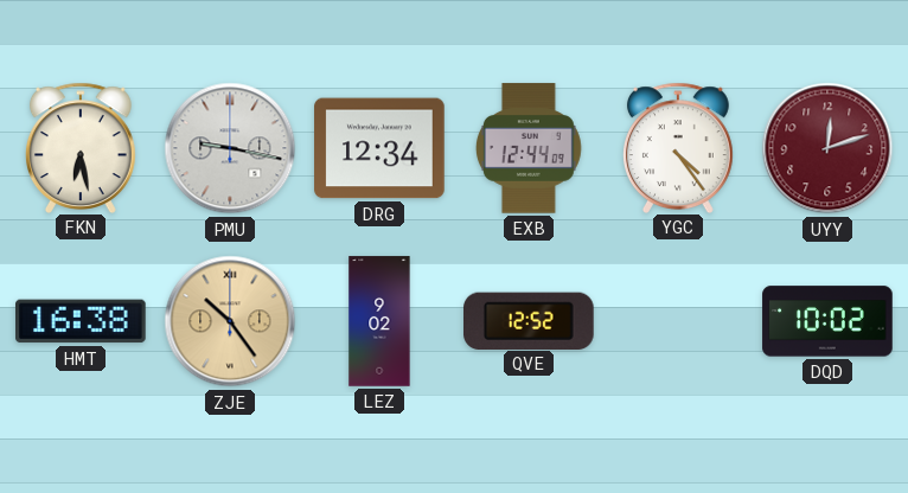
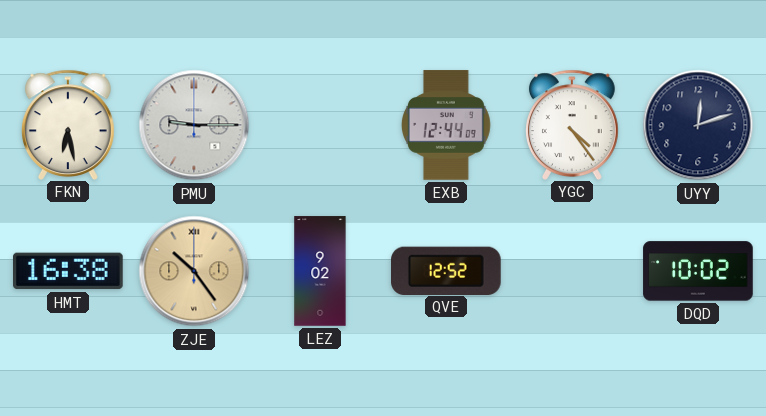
PMU: 9:17 -> 9:15 (194, 125)
DRG: 12:34 -> none (379, 148)
UYY dial: burgundy -> navy (698, 125)
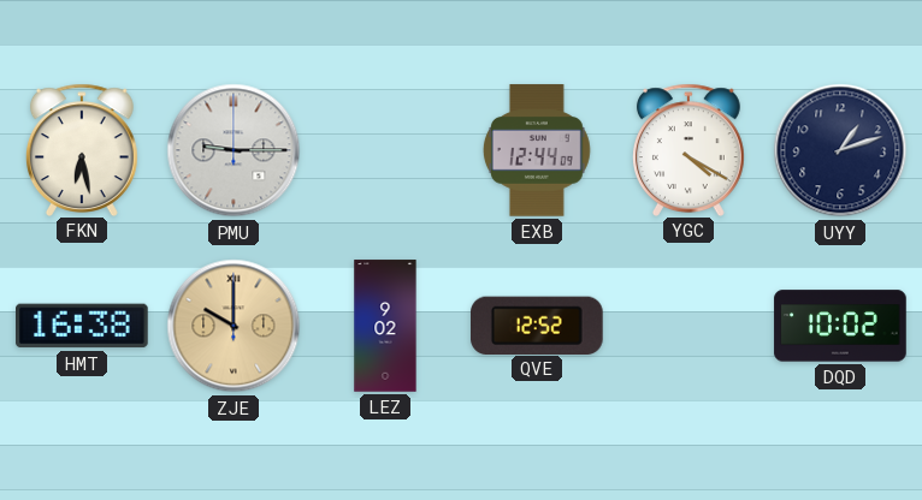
YGC: 4:24 -> 4:20 (688, 149)
UYY: 12:12 -> 1:12 (840, 150)
ZJE: 10:24 -> 10:00 (234, 326)
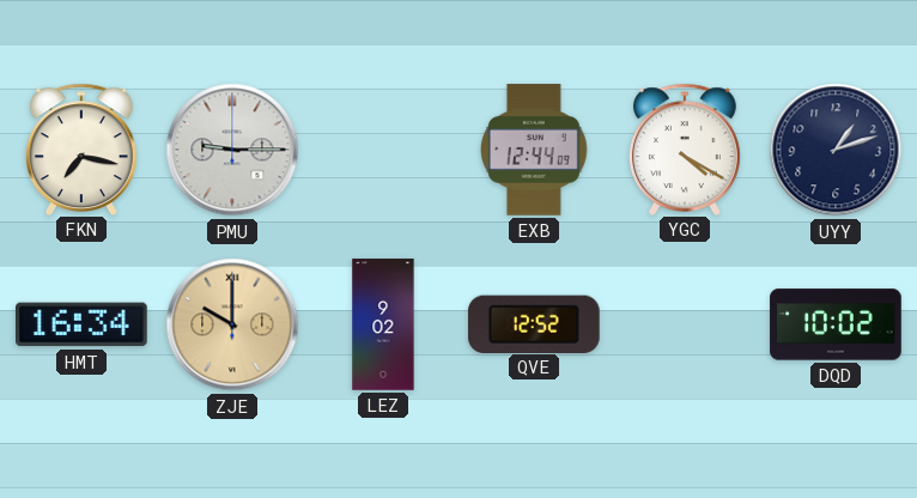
FKN: 6:28 -> 7:17 (81, 148)
HMT: 16:38 -> 16:34 (81, 324)
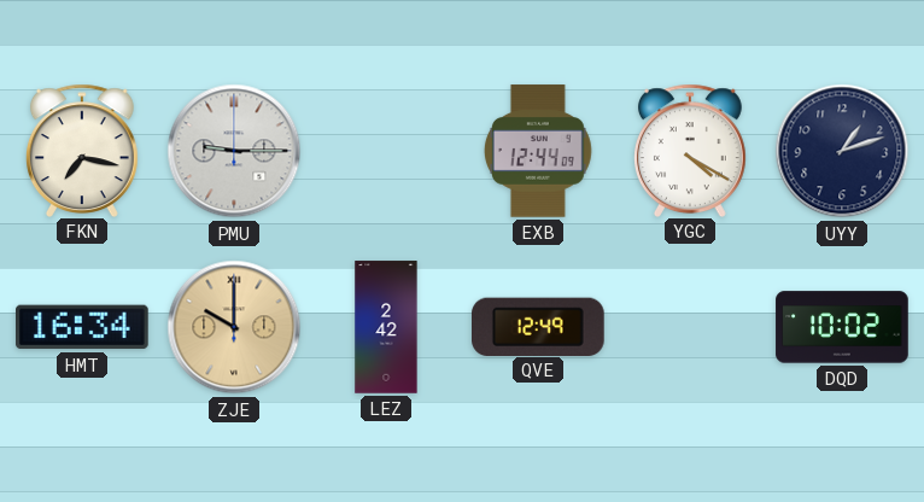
LEZ: 9:02 -> 2:42 (386, 327)
QVE: 12:52 -> 12:49 (539, 326)
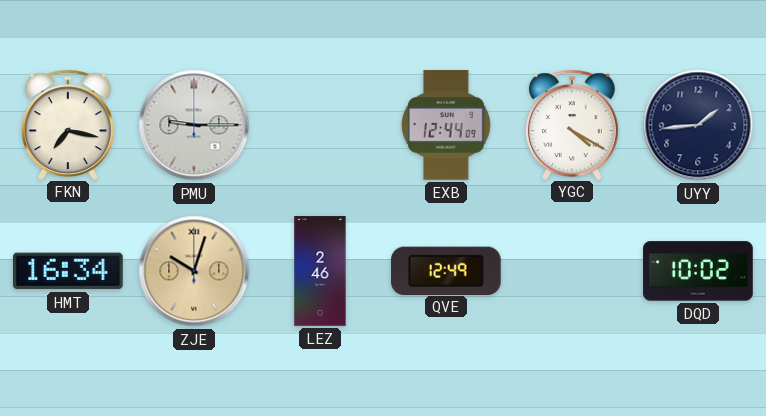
UYY: 1:12 -> 1:44 (698, 125)
ZJE: 10:00 -> 10:03 (194, 271)
LEZ: 2:42 -> 2:46 (320, 271)
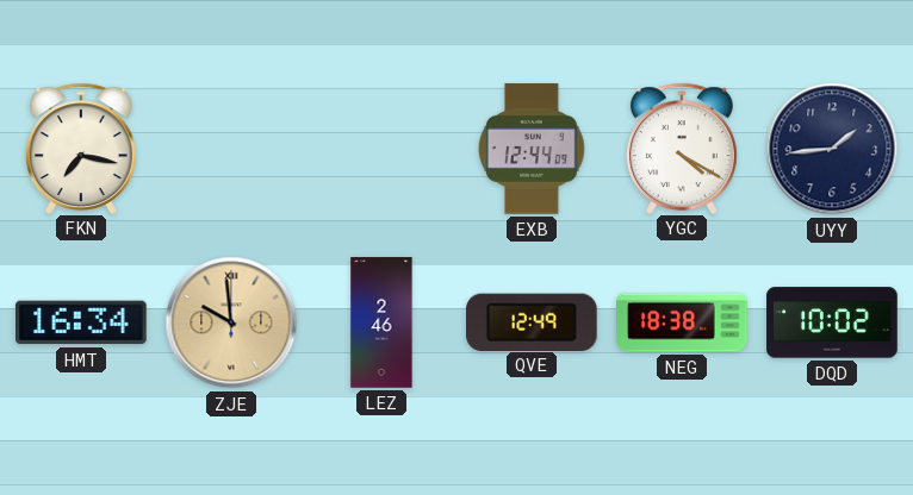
PMU: 9:15 -> none (194, 125)
ZJE: 10:03 -> 9:59 (231, 322)
NEG: none -> 18:38 (682, 322)
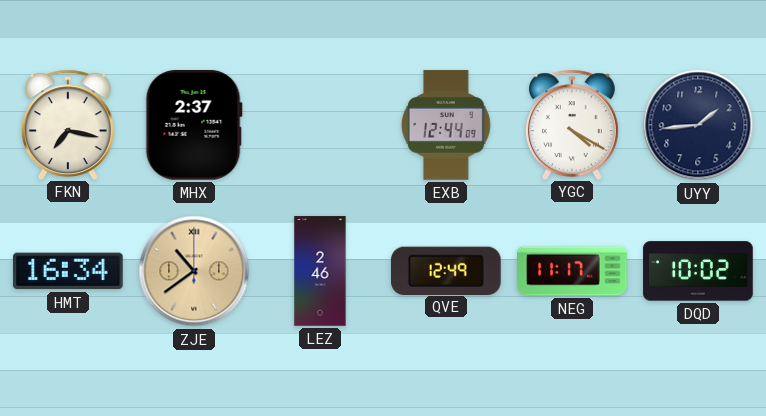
MHX: none -> 2:37 (194, 126)
ZJE: 9:59 -> 10:39 (194, 271)
NEG: 18:38 -> 11:17 (572, 271)
